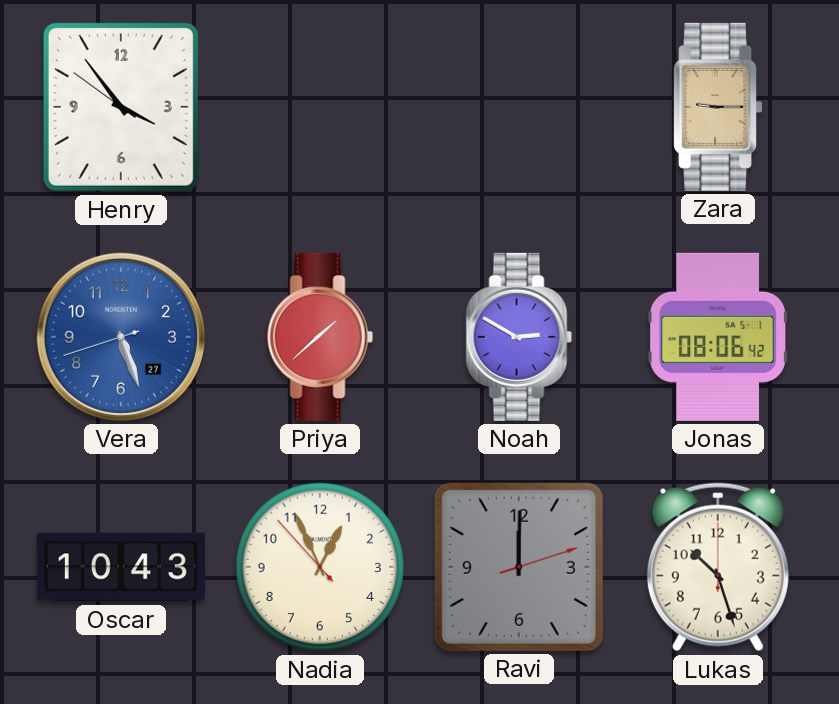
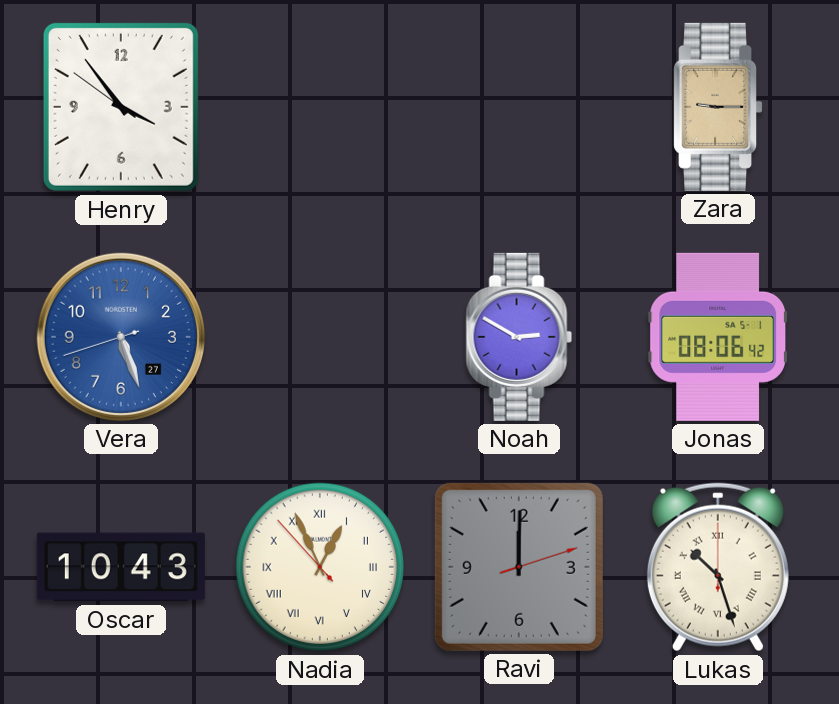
Priya: 1:38 -> none (320, 337)
Nadia numerals: Arabic -> Roman (320, 567)
Lukas numerals: Arabic -> Roman (718, 567)
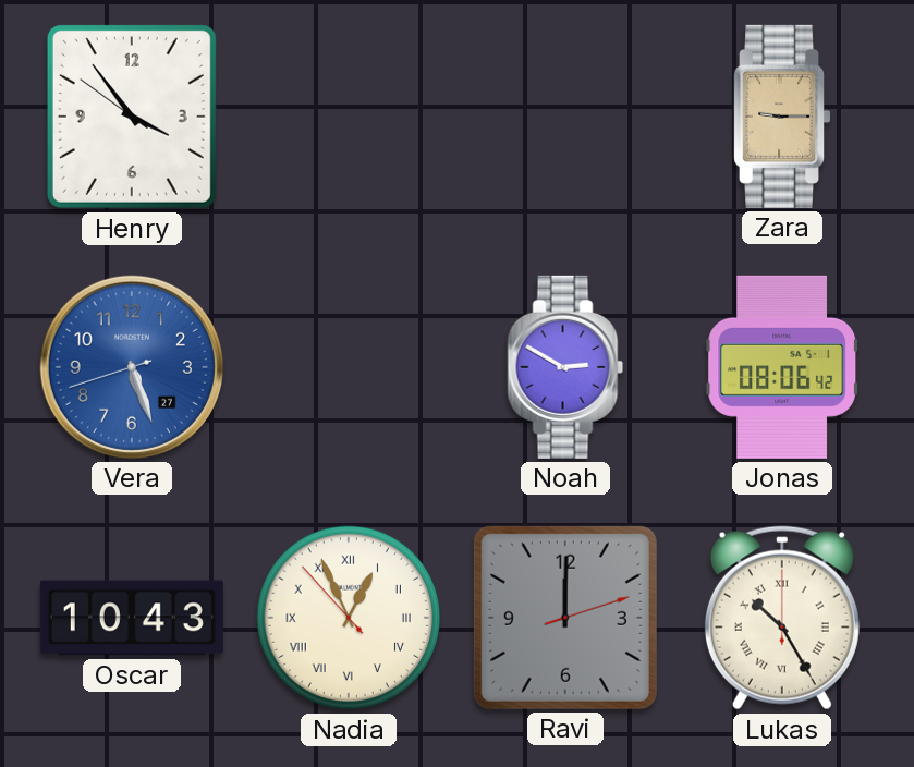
Lukas: 10:27 -> 10:25 (782, 618)
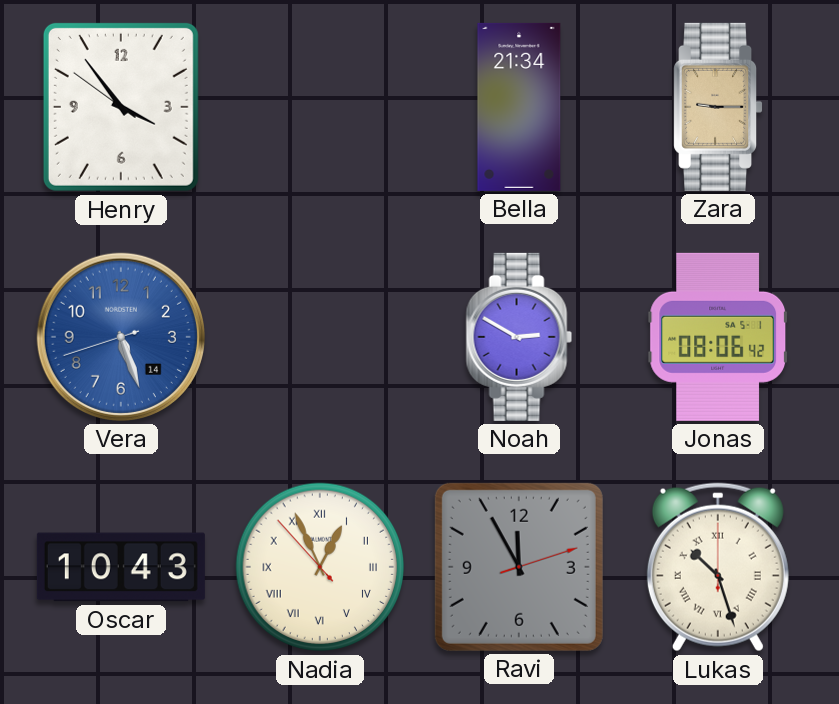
Bella: none -> 21:34 (519, 107)
Vera date: 27 -> 14 (121, 337)
Ravi: 12:00 -> 11:55 (519, 567)
Lukas: 10:25 -> 10:27 (718, 567)
